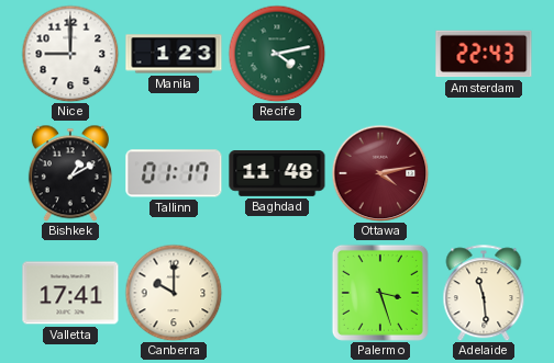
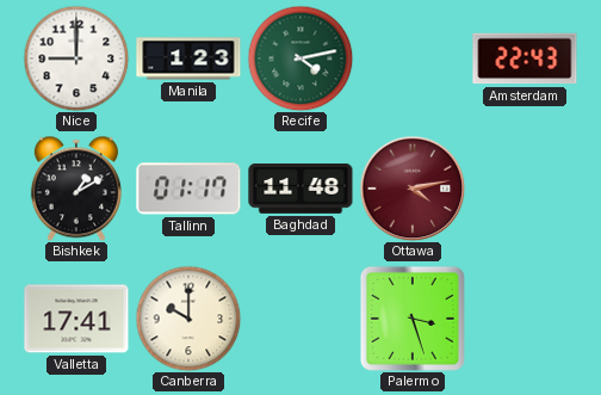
Adelaide: 11:29 -> none (484, 293)
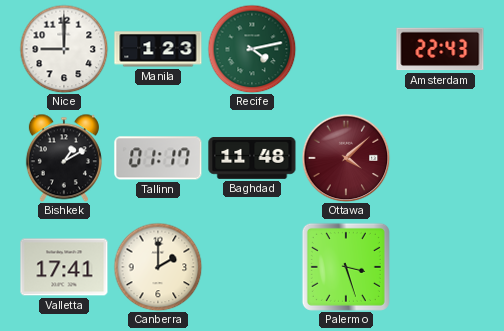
Ottawa: 4:13 -> 4:08 (346, 158)
Canberra: 10:00 -> 2:00 (158, 267)
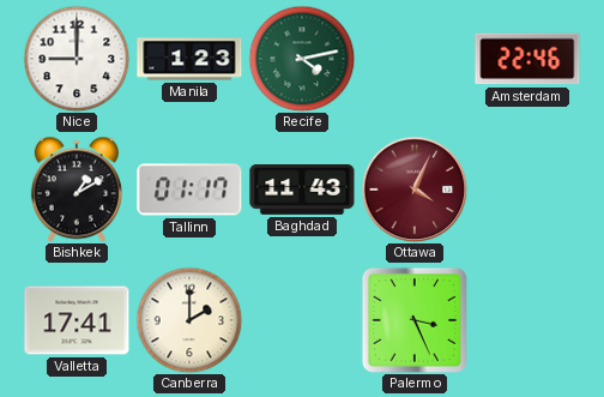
Amsterdam: 22:43 -> 22:46 (527, 59)
Baghdad: 11:48 -> 11:43 (302, 191)
Ottawa: 4:08 -> 4:04 (415, 190)
Palermo: 3:27 -> 3:26 (415, 320)
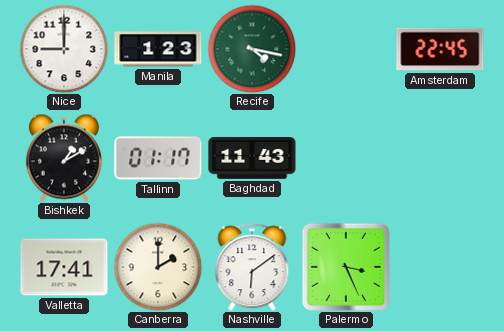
Recife: 4:13 -> 4:17 (252, 49)
Amsterdam: 22:46 -> 22:45 (440, 49)
Ottawa: 4:04 -> none (415, 190)
Nashville: none -> 6:09 (252, 267)
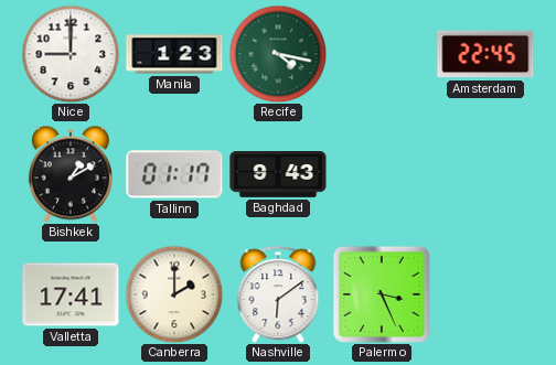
Baghdad: 11:43 -> 9:43 (278, 175)
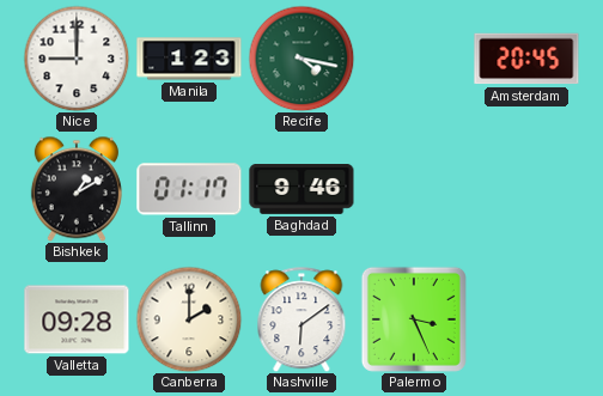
Amsterdam: 22:45 -> 20:45 (526, 59)
Baghdad: 9:43 -> 9:46 (301, 190)
Valletta: 17:41 -> 09:28 (77, 319)
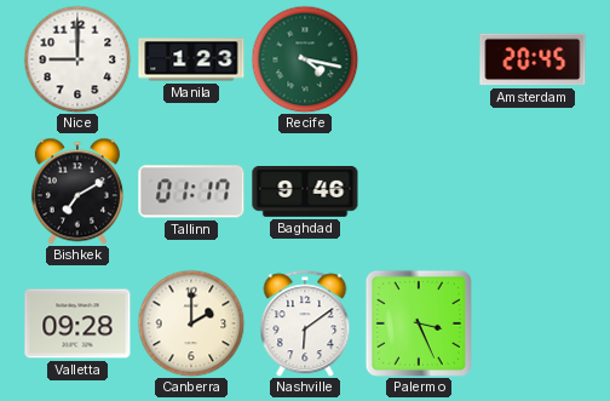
Bishkek: 1:10 -> 7:10 (77, 191)
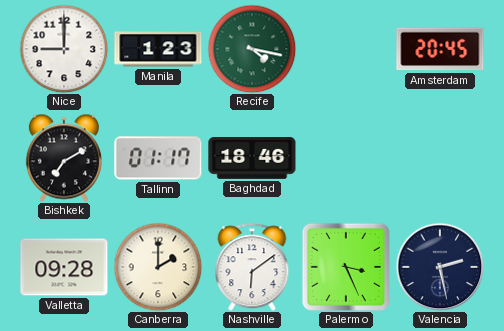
Baghdad: 9:46 -> 18:46 (252, 159)
Valencia: none -> 2:28 (440, 267)
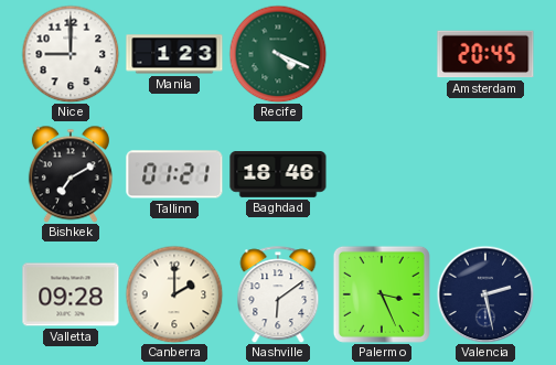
Recife: 4:17 -> 4:19 (278, 54)
Tallinn: 01:17 -> 01:21 (174, 174)
